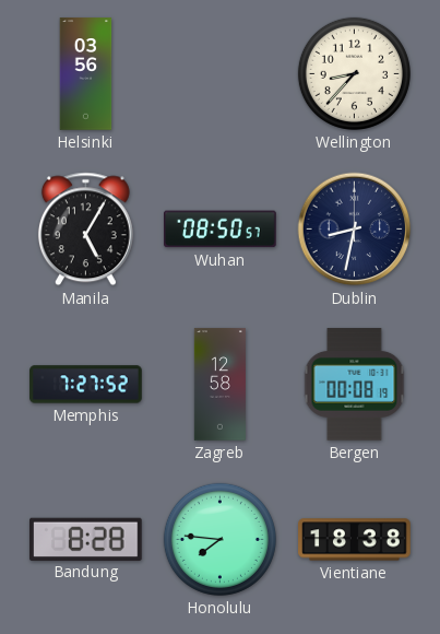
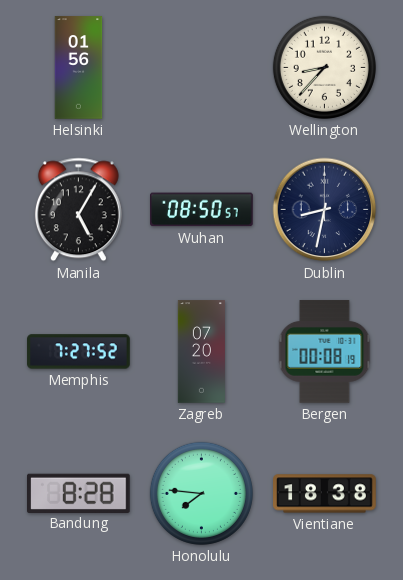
Helsinki: 03:56 -> 01:56 (79, 68)
Zagreb: 12:58 -> 07:20 (201, 352)
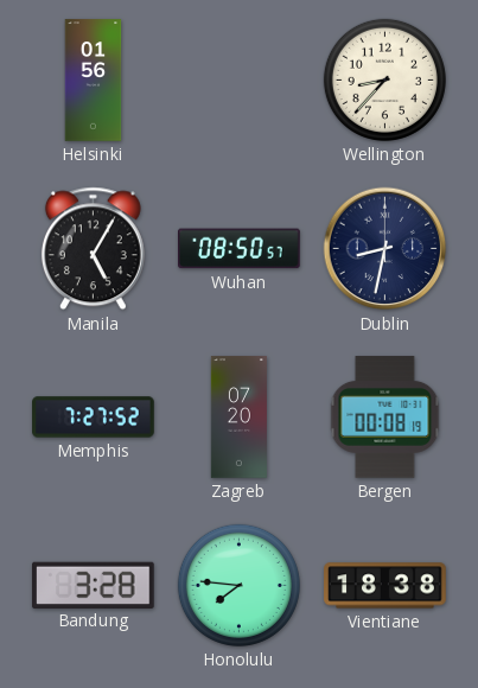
Bandung: 8:28 -> 3:28 (94, 585)
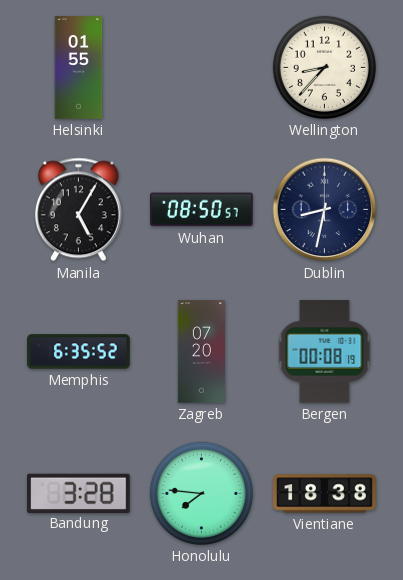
Helsinki: 01:56 -> 01:55 (79, 68)
Memphis: 7:27 -> 6:35 (79, 352)
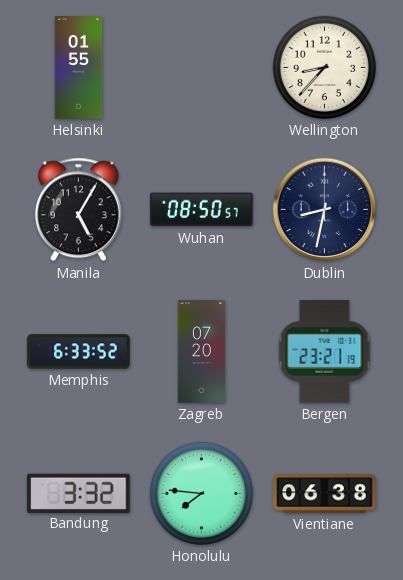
Memphis: 6:35 -> 6:33 (79, 352)
Bergen: 00:08 -> 23:21 (325, 352)
Bandung: 3:28 -> 3:32 (79, 493)
Vientiane: 18:38 -> 06:38 (325, 494)
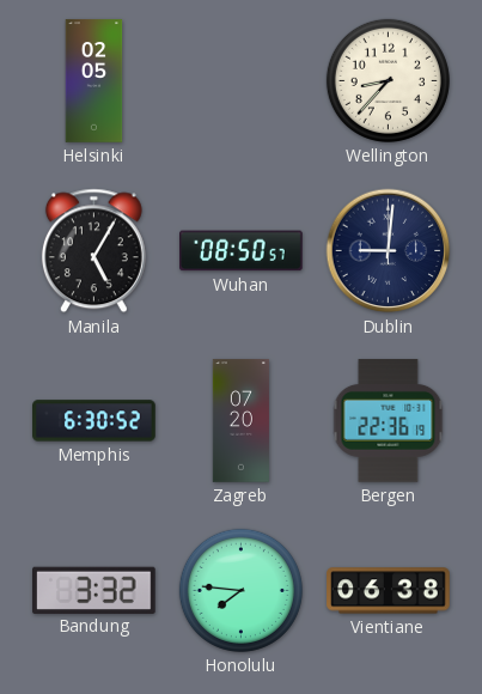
Helsinki: 01:55 -> 02:05 (94, 81)
Dublin: 8:32 -> 9:01 (389, 251)
Memphis: 6:33 -> 6:30 (94, 421)
Bergen: 23:21 -> 22:36 (389, 421)
